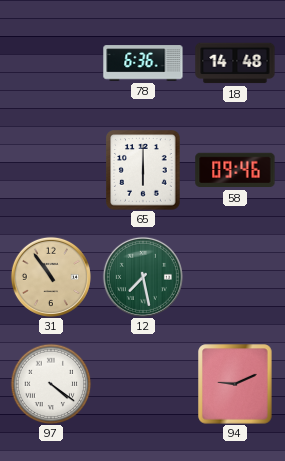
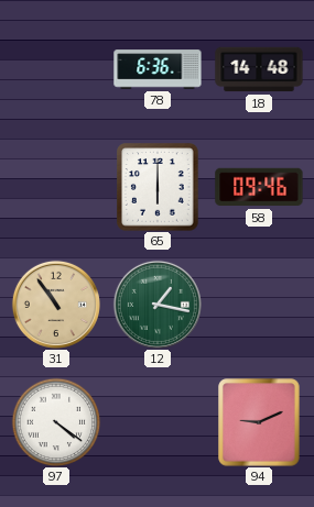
12: 7:28 -> 1:17 (158, 305)
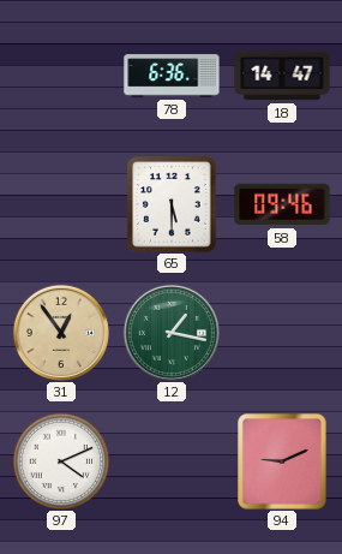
18: 14:48 -> 14:47 (282, 76)
65: 6:00 -> 5:30 (172, 204)
31: 10:54 -> 12:54 (61, 333)
97: 4:21 -> 4:11 (61, 461)
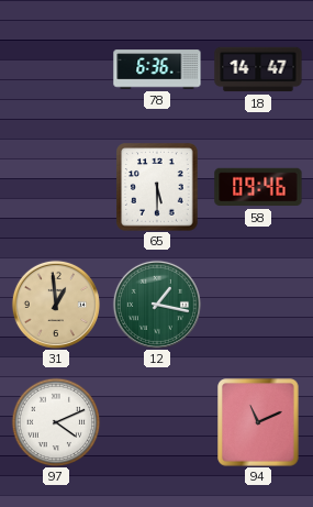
31: 12:54 -> 12:59 (56, 305)
94: 9:11 -> 11:11 (258, 422)
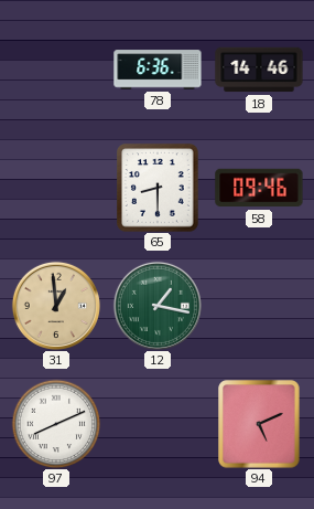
18: 14:47 -> 14:46 (259, 70)
65: 5:30 -> 8:30 (158, 188)
97: 4:11 -> 8:11 (56, 424)
94: 11:11 -> 5:11 (259, 424)
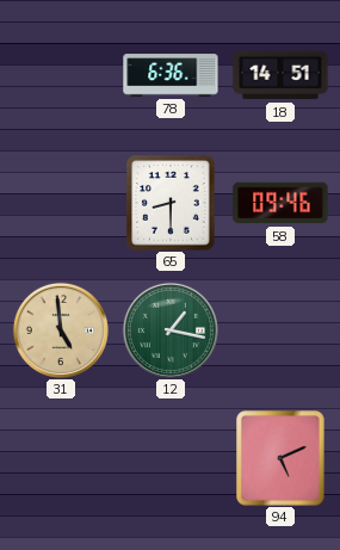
18: 14:46 -> 14:51 (280, 75)
31: 12:59 -> 4:59 (61, 330)
97: 8:11 -> none (56, 424)
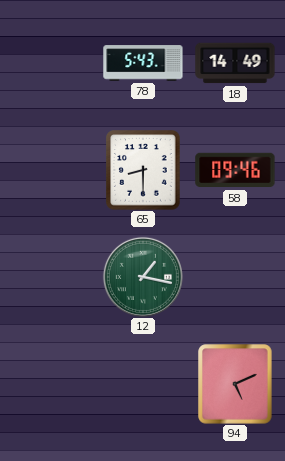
78: 6:36 -> 5:43 (143, 63)
18: 14:51 -> 14:49 (235, 63)
31: 4:59 -> none (61, 330)
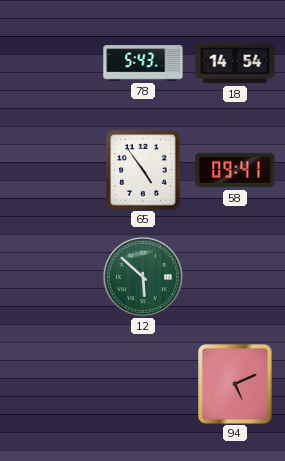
18: 14:49 -> 14:54 (235, 63)
65: 8:30 -> 4:54 (143, 170)
58: 09:46 -> 09:41 (235, 170)
12: 1:17 -> 5:52 (143, 277)
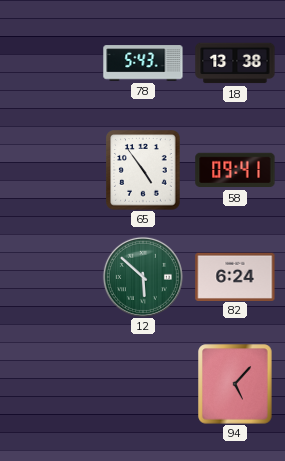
18: 14:54 -> 13:38 (235, 63)
82: none -> 6:24 (235, 276)
94: 5:11 -> 5:07 (235, 384)
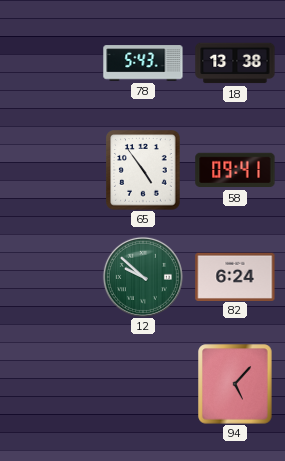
12: 5:52 -> 9:52 (143, 277)
